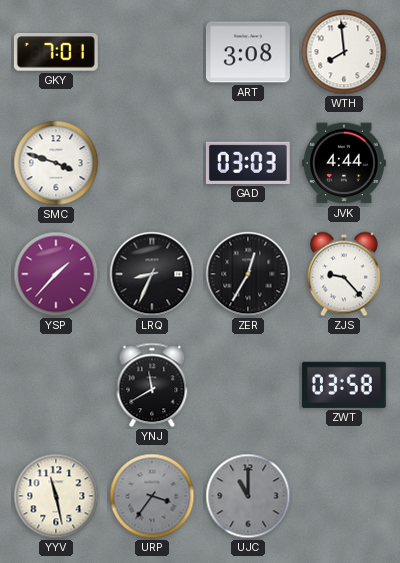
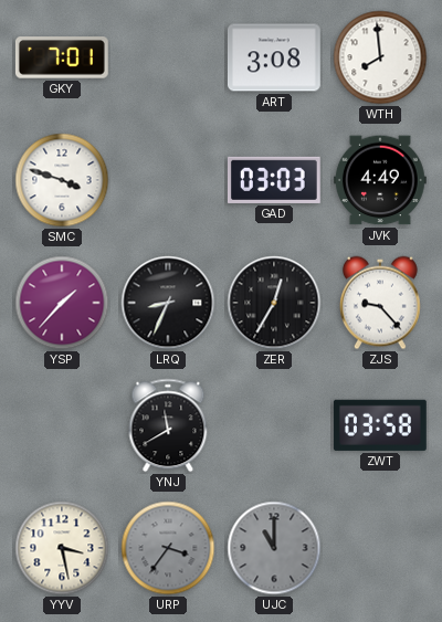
JVK: 4:44 -> 4:49 (380, 180)
YYV: 11:28 -> 3:28 (62, 548)
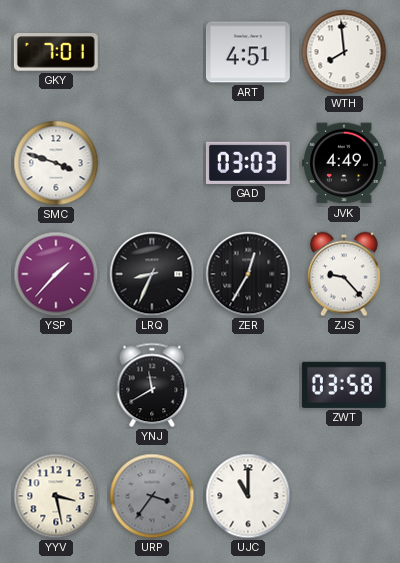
ART: 3:08 -> 4:51 (248, 52)
UJC dial: grey -> white (248, 496)
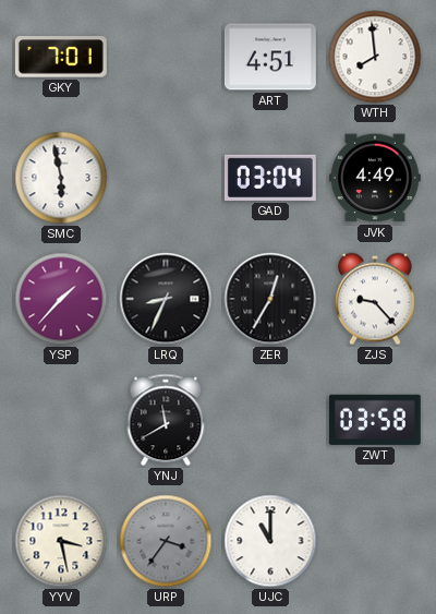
SMC: 3:48 -> 5:58 (61, 178)
GAD: 03:03 -> 03:04 (270, 178)
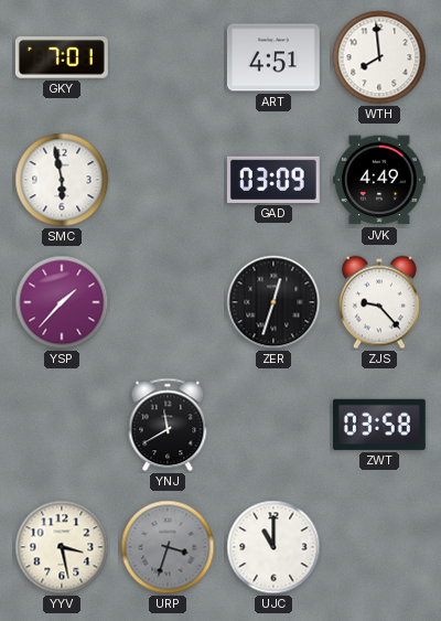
GAD: 03:04 -> 03:09 (273, 180)
LRQ: 8:34 -> none (166, 299)
ZER: 12:35 -> 12:33 (273, 302)
URP: 3:36 -> 3:33 (168, 547)
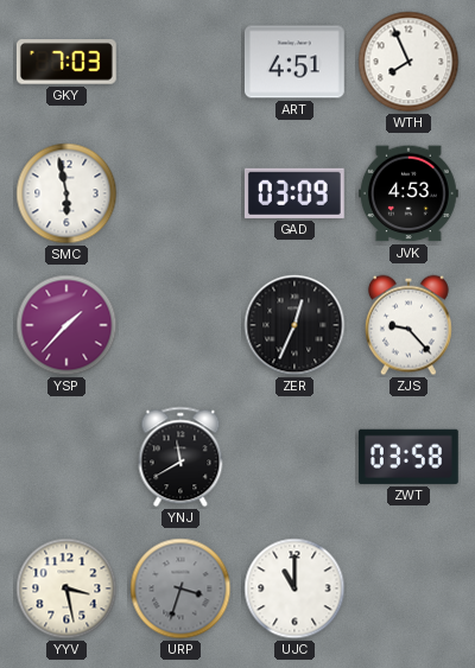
GKY: 7:01 -> 7:03 (66, 63)
WTH: 7:59 -> 7:56 (408, 62)
JVK: 4:49 -> 4:53 (408, 193)
ZER: 12:33 -> 12:34 (294, 325)
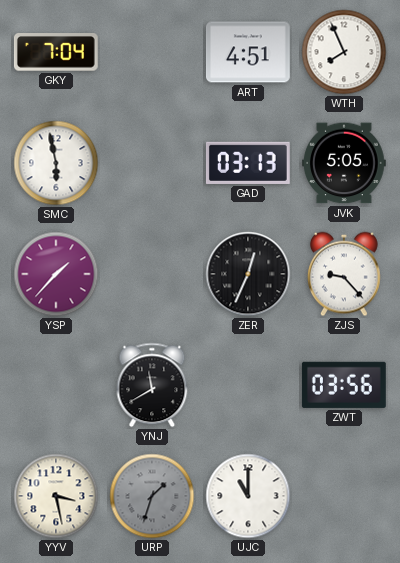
GKY: 7:03 -> 7:04 (56, 53)
GAD: 03:09 -> 03:13 (248, 163)
JVK: 4:53 -> 5:05 (344, 163)
ZWT: 03:58 -> 03:56 (344, 385)
URP: 3:33 -> 1:33 (152, 496)
